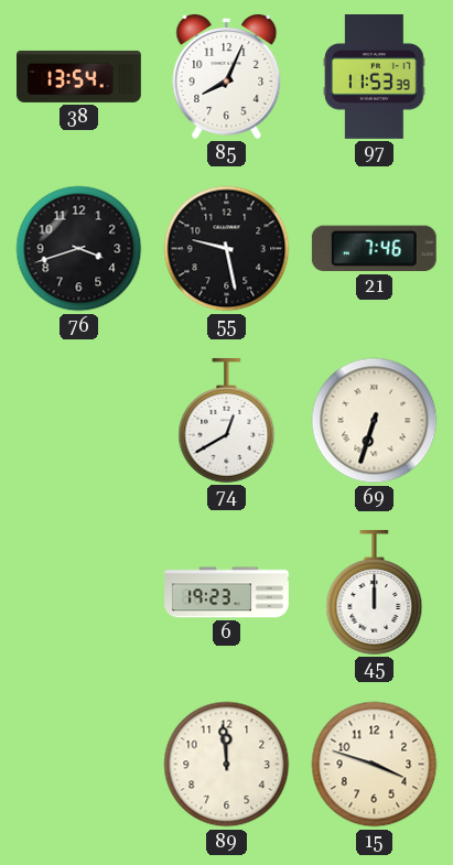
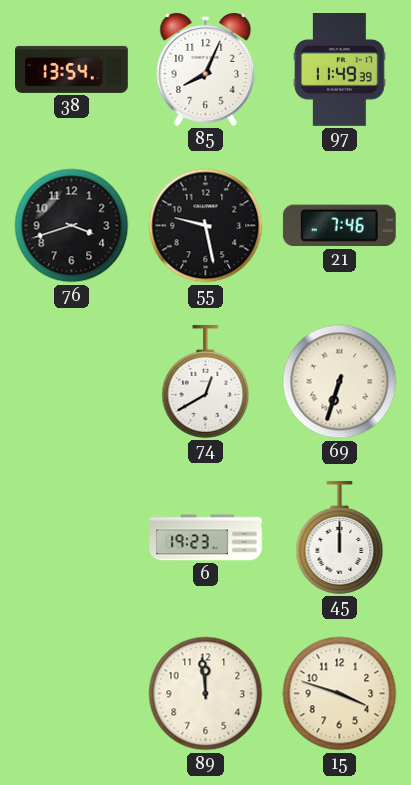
97: 11:53 -> 11:49 (340, 70)
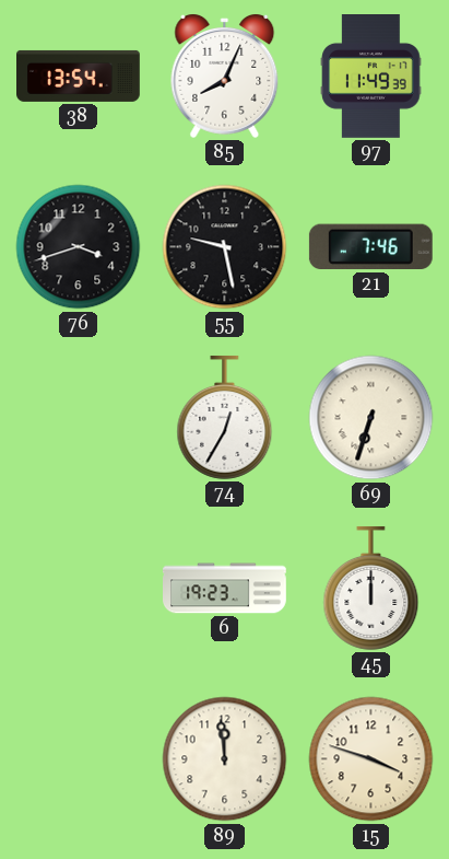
74: 12:40 -> 12:35 (225, 417)
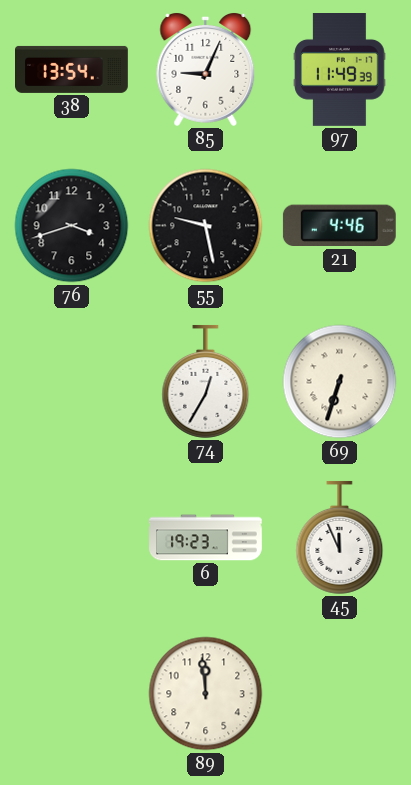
85: 8:04 -> 9:04 (206, 70)
21: 7:46 -> 4:46 (339, 226)
45: 12:00 -> 11:56 (340, 537)
15: 3:48 -> none (371, 759)
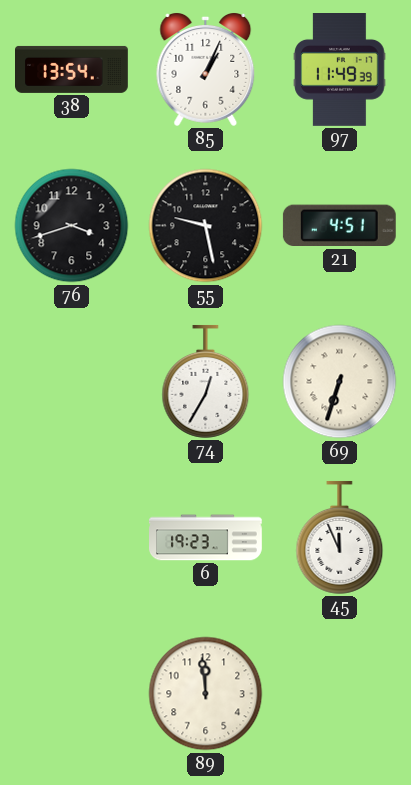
85: 9:04 -> 1:04 (206, 70)
21: 4:46 -> 4:51 (339, 226)
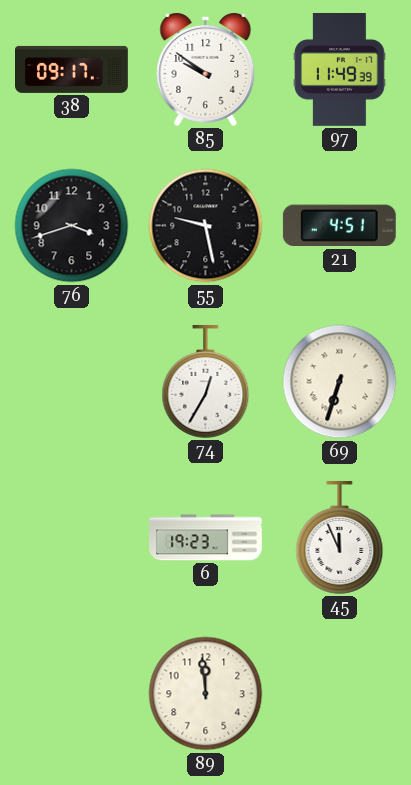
38: 13:54 -> 09:17 (72, 69)
85: 1:04 -> 9:51 (206, 70)
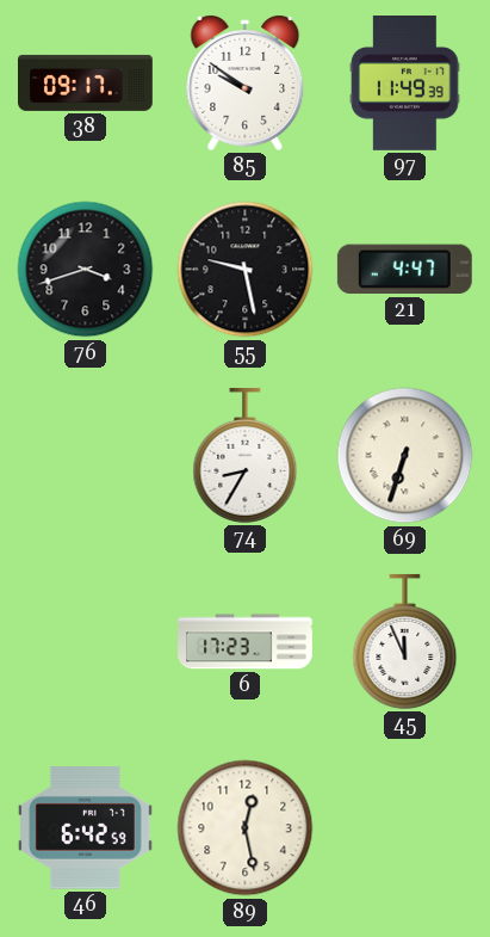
21: 4:51 -> 4:47 (404, 270)
74: 12:35 -> 8:35 (246, 455)
6: 19:23 -> 17:23 (246, 642)
46: none -> 6:42 (85, 828)
89: 11:59 -> 12:28 (246, 828)
